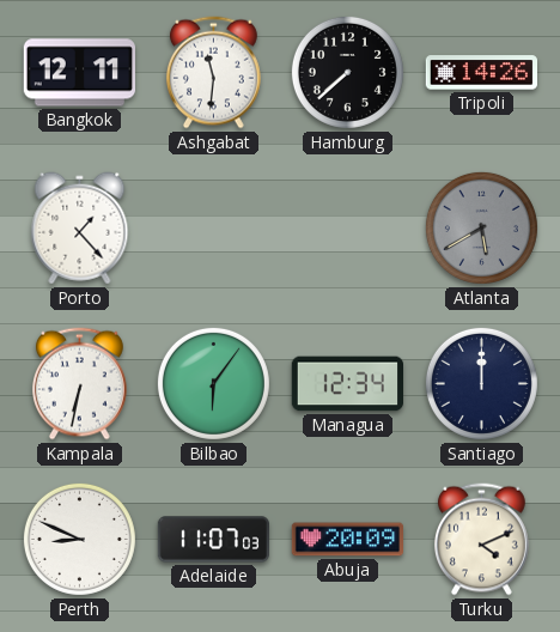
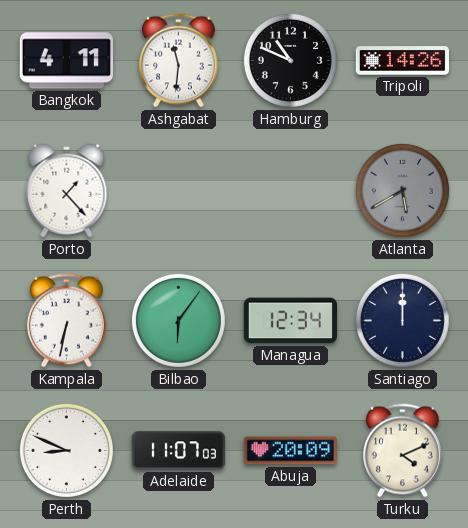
Bangkok: 12:11 -> 4:11 (66, 61)
Hamburg: 7:38 -> 10:49 (290, 60)
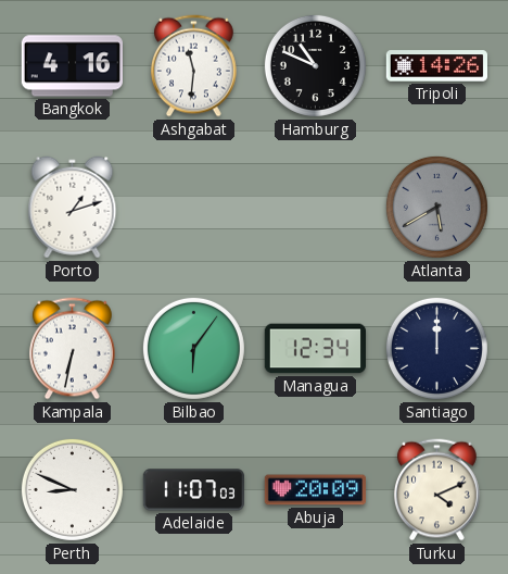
Bangkok: 4:11 -> 4:16 (72, 66)
Porto: 1:23 -> 1:12 (73, 208)
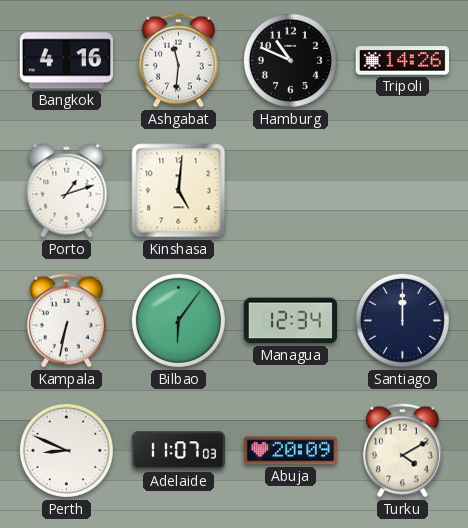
Kinshasa: none -> 5:01 (179, 191)
Atlanta: 5:40 -> none (436, 207)
Turku: 4:11 -> 4:10 (402, 451)
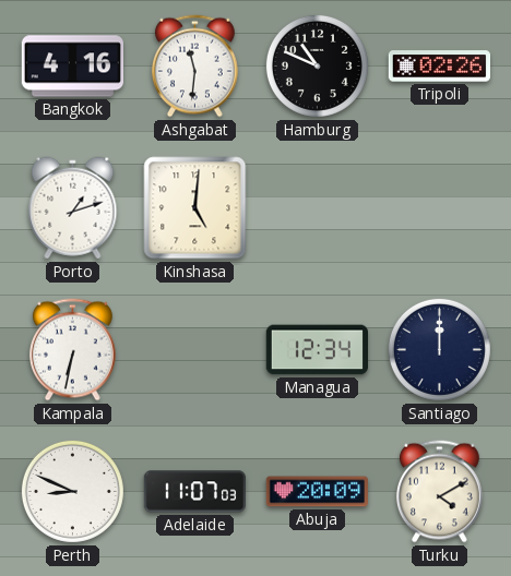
Tripoli: 14:26 -> 02:26 (439, 67)
Bilbao: 6:06 -> none (178, 320)
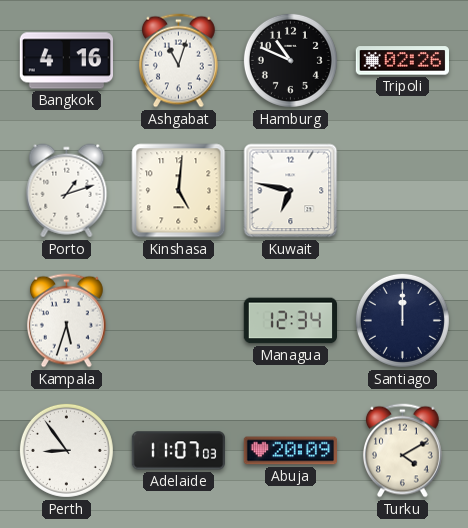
Ashgabat: 11:31 -> 11:03 (178, 61)
Kuwait: none -> 6:47 (291, 191)
Kampala: 6:32 -> 5:33 (66, 321)
Perth: 8:49 -> 8:54 (66, 450)
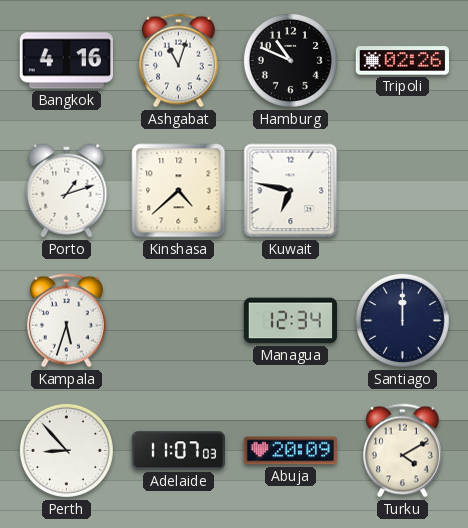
Kinshasa: 5:01 -> 4:38 (179, 191)
Perth: 8:54 -> 8:53 (66, 450)
